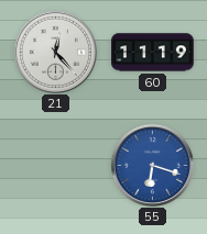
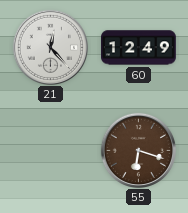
60: 11:19 -> 12:49 (139, 48)
55 dial: blue -> brown (138, 150)
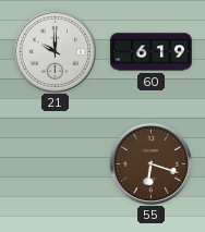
21: 12:23 -> 10:00 (55, 51)
60: 12:49 -> 6:19 (152, 52)
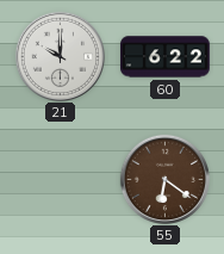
60: 6:19 -> 6:22 (166, 57)
55: 6:18 -> 6:21 (164, 179)
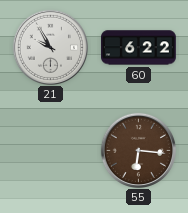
21: 10:00 -> 9:55 (50, 47)
55: 6:21 -> 6:16 (138, 150)
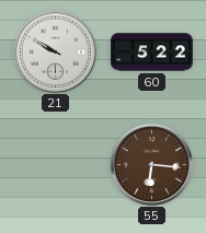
21: 9:55 -> 9:50 (55, 51)
60: 6:22 -> 5:22 (152, 53)
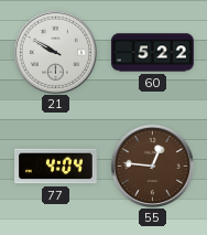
77: none -> 4:04 (56, 167)
55: 6:16 -> 12:46 (152, 165)
